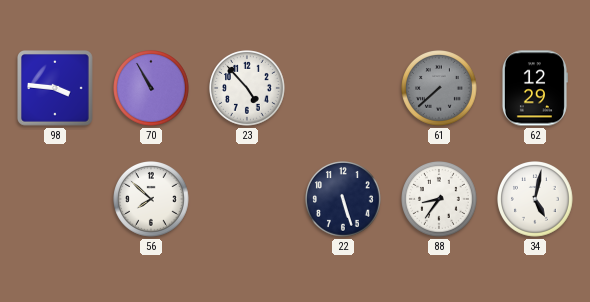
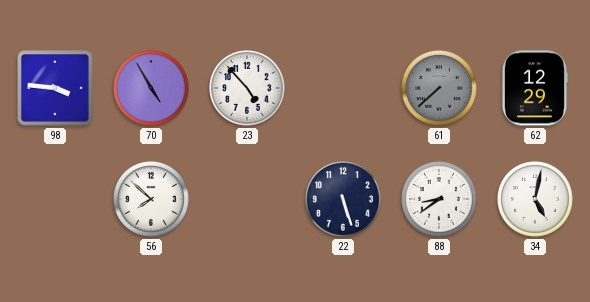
70: 10:55 -> 4:55 (152, 89)
88: 8:36 -> 8:39 (440, 200)
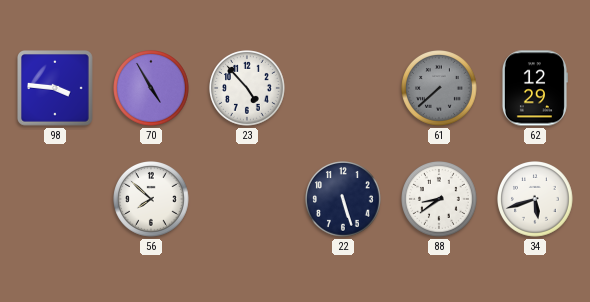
34: 5:02 -> 5:42 (536, 200)
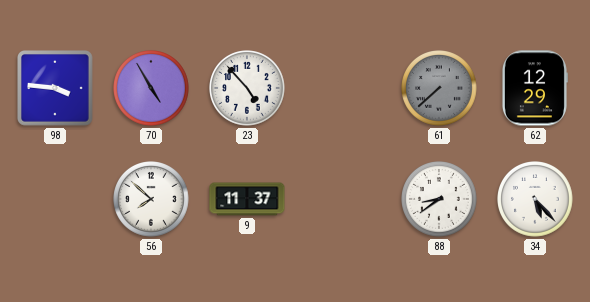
9: none -> 11:37 (247, 199)
22: 5:27 -> none (344, 200)
34: 5:42 -> 5:23 (536, 200)
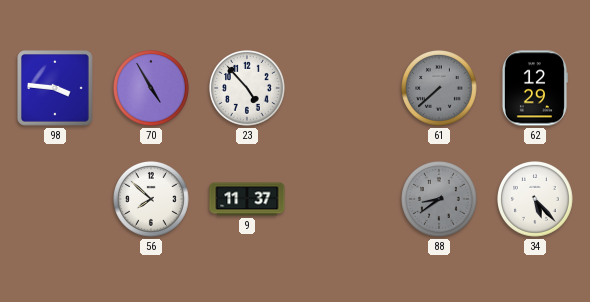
88 dial: white -> grey (440, 200)
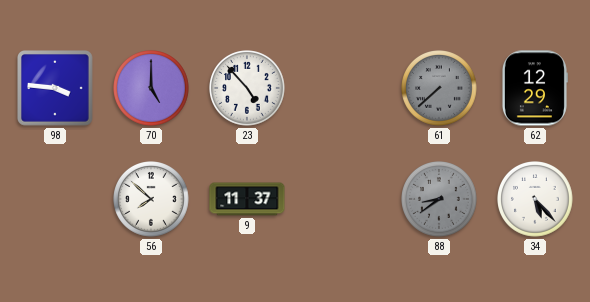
70: 4:55 -> 5:00 (152, 89)
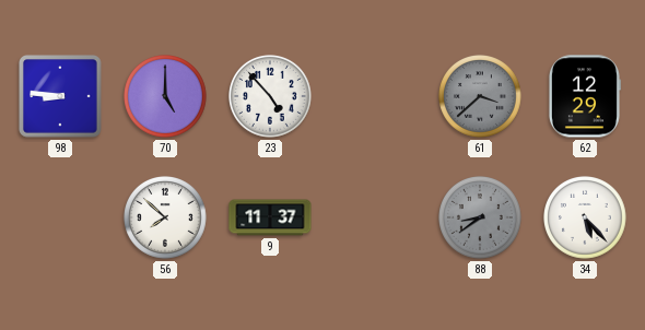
98: 3:46 -> 8:46 (60, 96)
61: 7:38 -> 3:38 (481, 97)
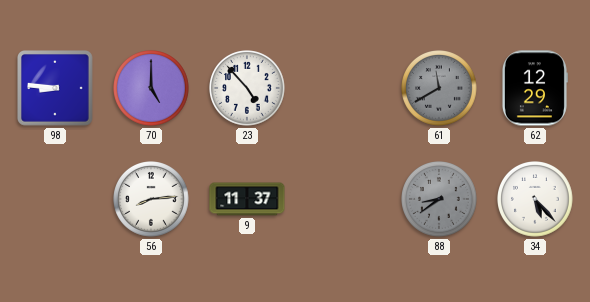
61: 3:38 -> 11:40 (440, 89)
56: 7:52 -> 8:14 (152, 200)
